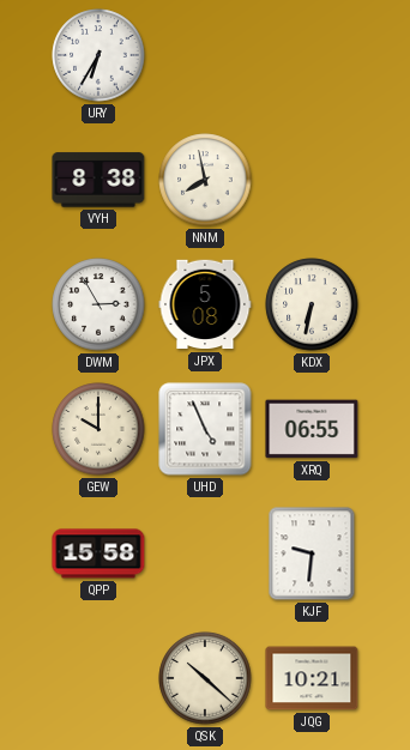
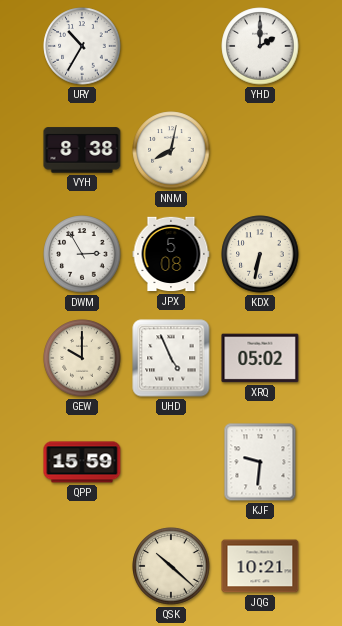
URY: 6:35 -> 10:35 (82, 46)
YHD: none -> 2:00 (260, 46)
NNM: 7:58 -> 8:02 (171, 150)
XRQ: 06:55 -> 05:02 (260, 358)
QPP: 15:58 -> 15:59 (82, 462)
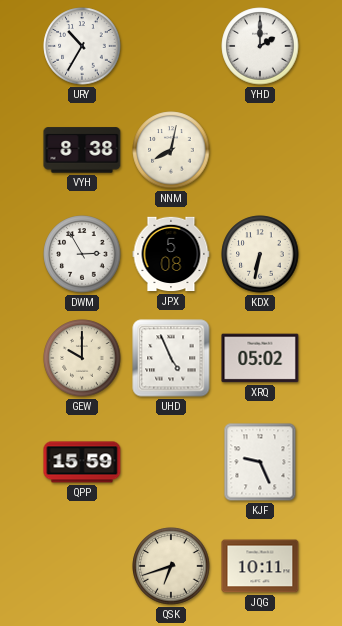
KJF: 9:31 -> 9:26 (260, 462)
QSK: 10:22 -> 6:42 (171, 566)
JQG: 10:21 -> 10:11 (260, 566)
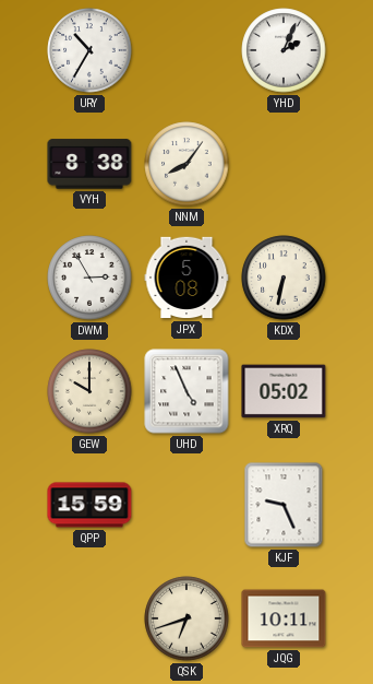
YHD: 2:00 -> 2:04 (284, 50)
NNM: 8:02 -> 8:06 (186, 164)
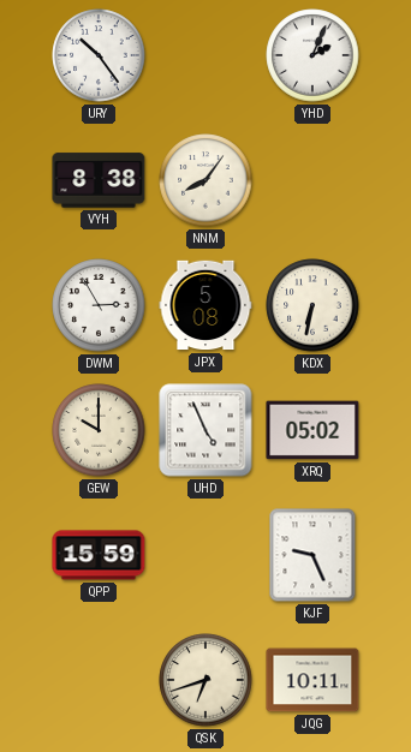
URY: 10:35 -> 10:24 (99, 55)
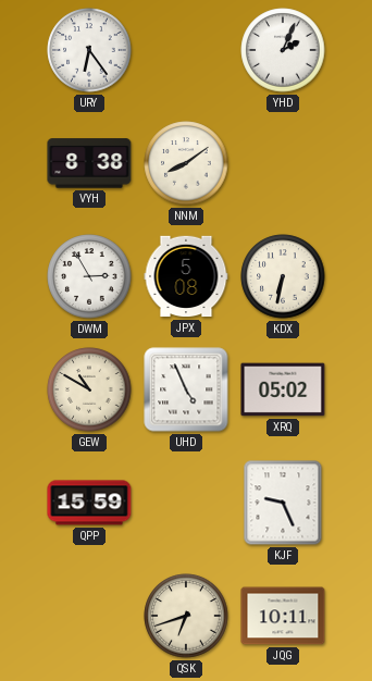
URY: 10:24 -> 6:24 (89, 50)
NNM: 8:06 -> 8:09 (186, 163)
GEW: 10:00 -> 10:50 (89, 389)
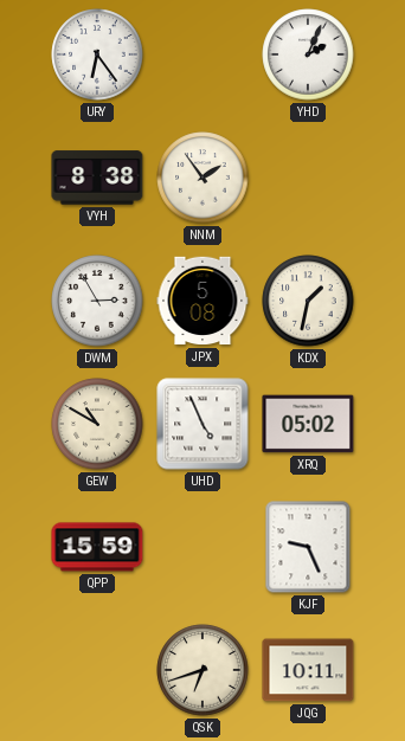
NNM: 8:09 -> 1:54 (202, 178)
KDX: 6:32 -> 1:32 (308, 301)
